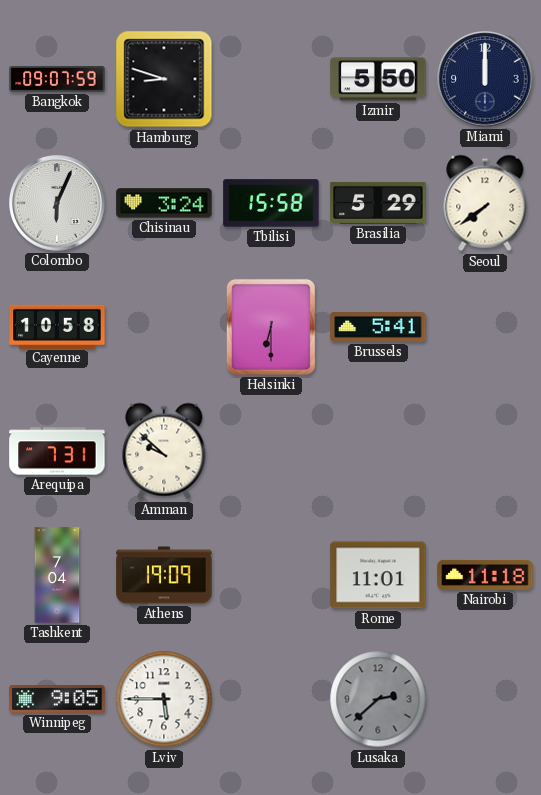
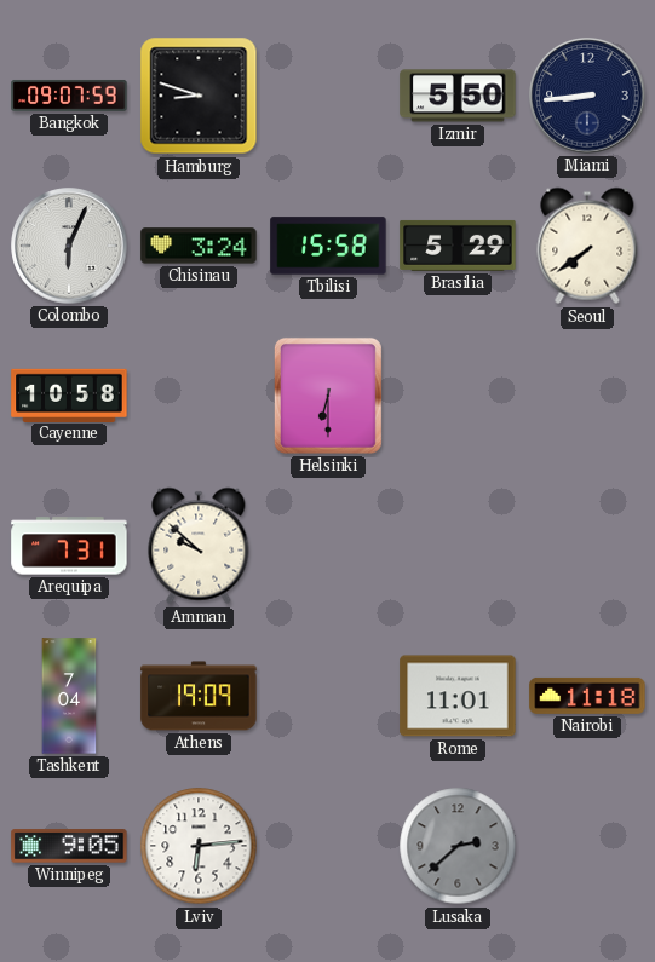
Miami: 12:00 -> 8:44 (587, 96)
Brussels: 5:41 -> none (378, 328)
Lviv: 5:45 -> 6:14 (199, 846)
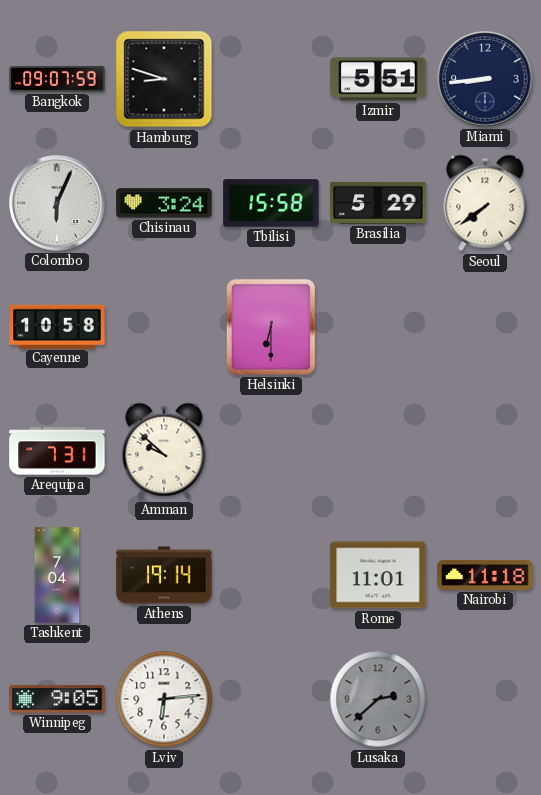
Izmir: 5:50 -> 5:51 (378, 79)
Athens: 19:09 -> 19:14 (164, 575)
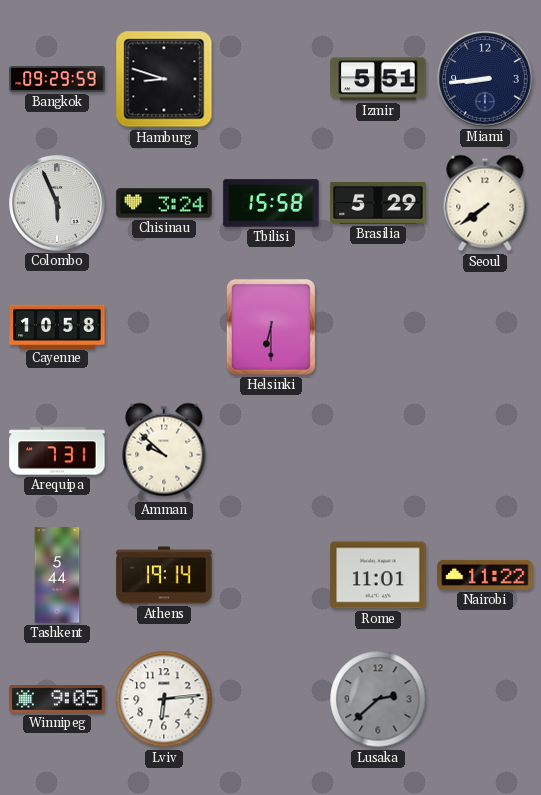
Bangkok: 09:07 -> 09:29 (57, 79)
Colombo: 6:04 -> 5:56 (57, 203)
Tashkent: 7:04 -> 5:44 (57, 575)
Nairobi: 11:18 -> 11:22 (485, 575)
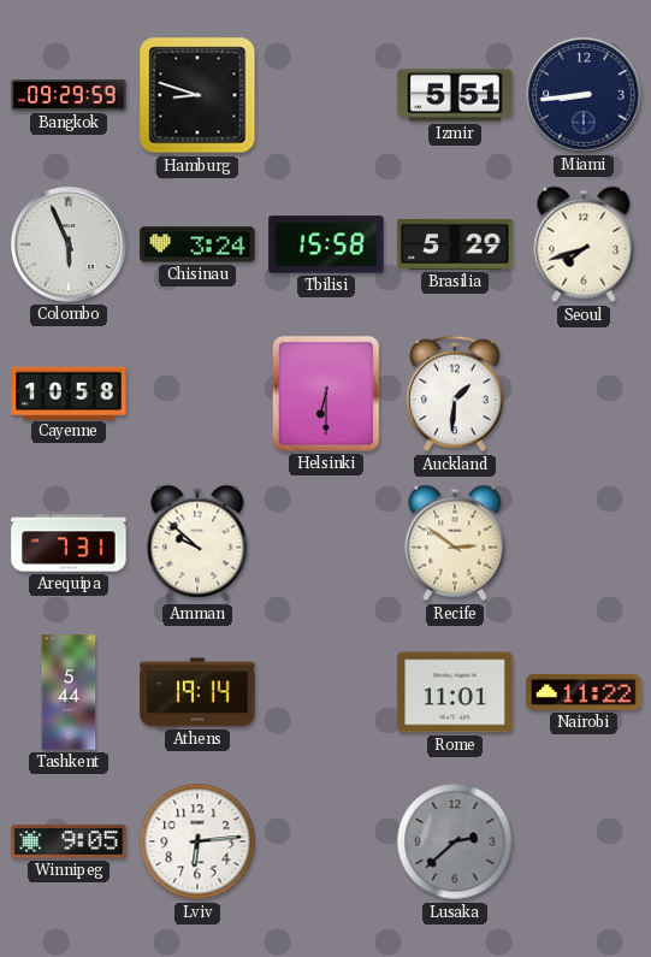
Seoul: 7:39 -> 7:42 (584, 244)
Auckland: none -> 1:31 (456, 394)
Recife: none -> 2:51 (455, 543)
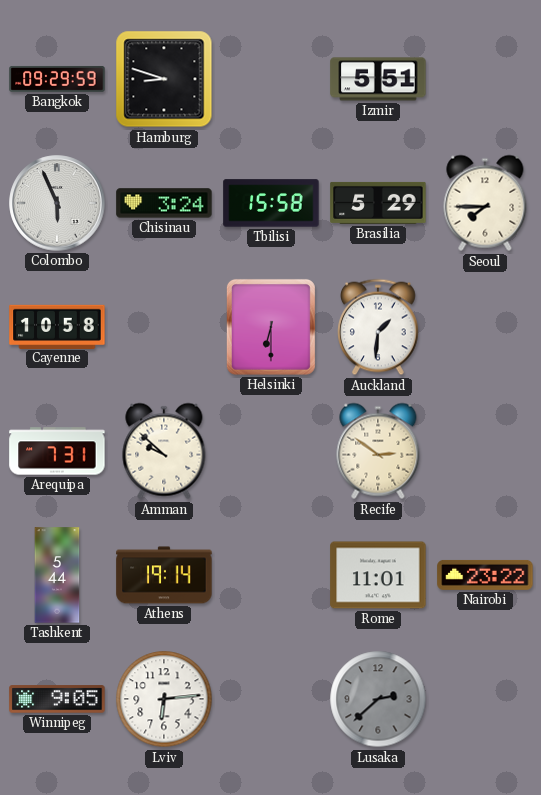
Miami: 8:44 -> none (584, 95)
Seoul: 7:42 -> 7:45 (485, 203)
Nairobi: 11:22 -> 23:22 (485, 575)
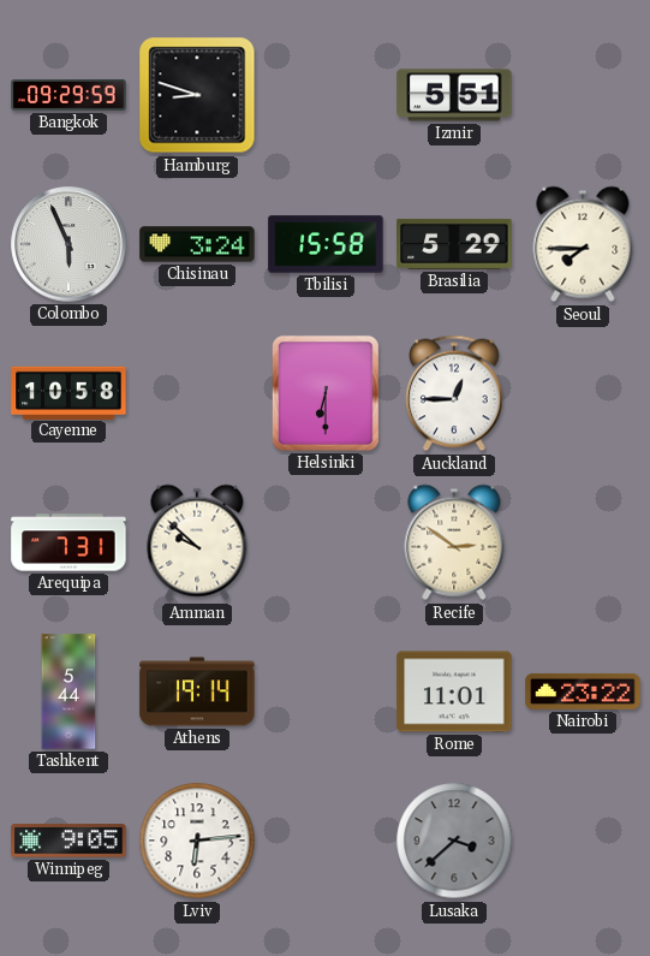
Auckland: 1:31 -> 12:45 (455, 393)
Lusaka: 2:38 -> 3:38 (454, 841)
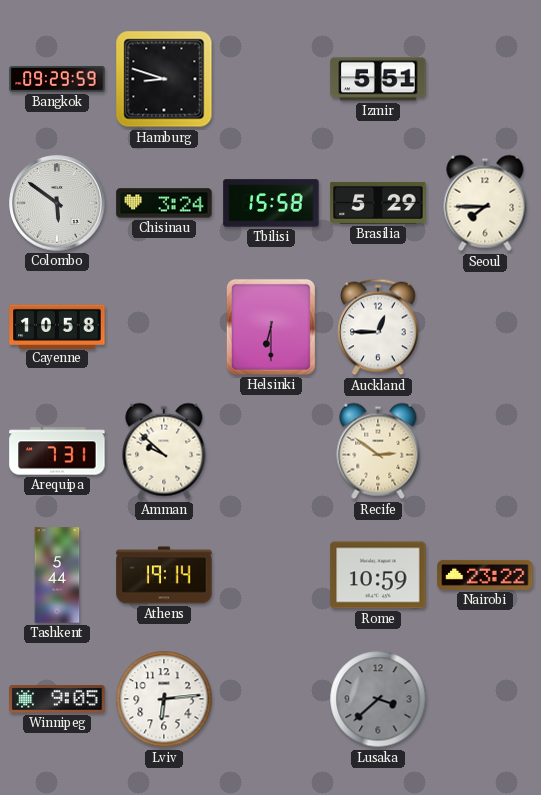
Colombo: 5:56 -> 5:51 (57, 203)
Rome: 11:01 -> 10:59 (378, 575)
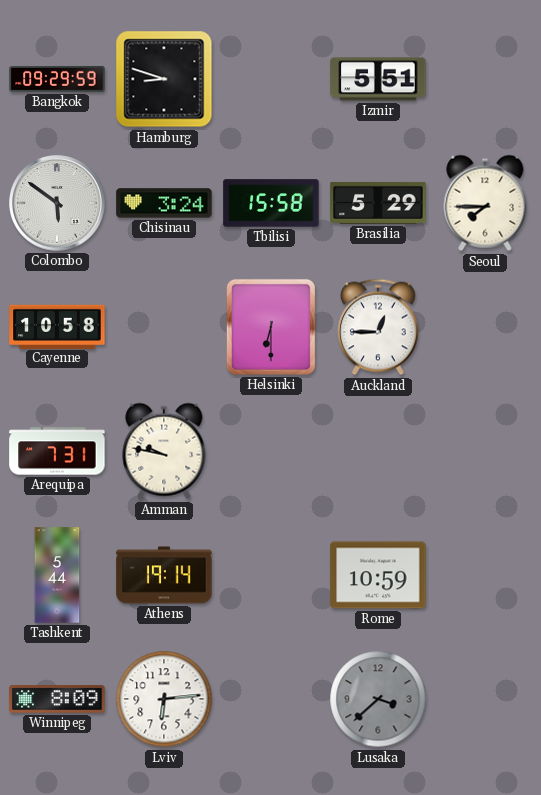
Amman: 9:52 -> 9:47 (164, 451)
Recife: 2:51 -> none (378, 451)
Nairobi: 23:22 -> none (485, 575)
Winnipeg: 9:05 -> 8:09 (57, 699)
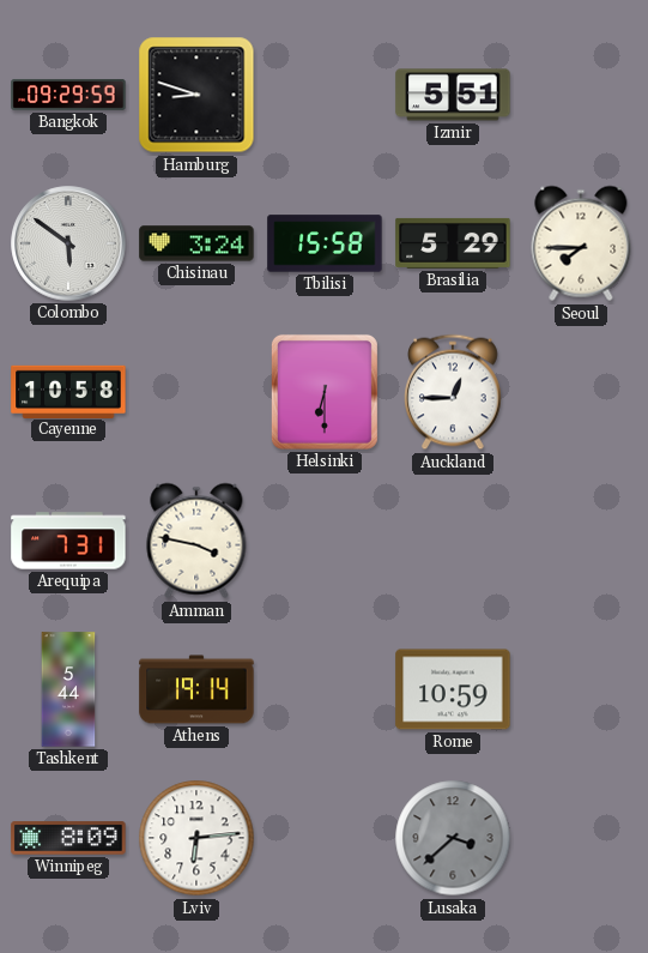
Amman: 9:47 -> 3:47 (196, 541)
